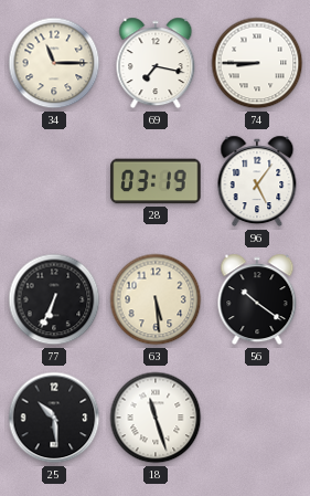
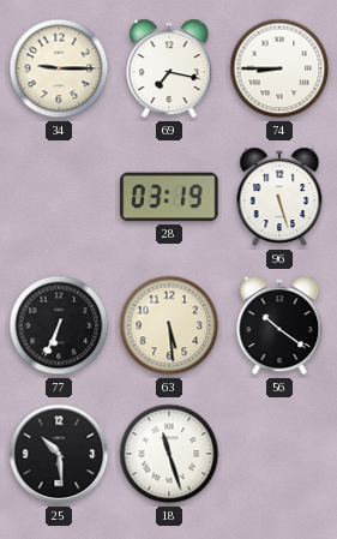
34: 11:15 -> 9:15 (59, 68)
96: 5:06 -> 5:27 (279, 197)
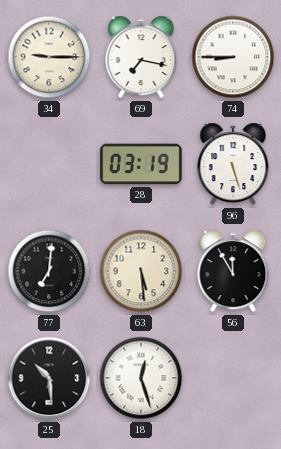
77: 6:34 -> 7:01 (49, 271)
56: 10:21 -> 11:55 (233, 271)
18: 11:27 -> 12:27 (141, 378)
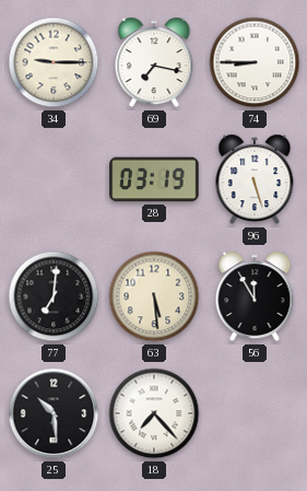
18: 12:27 -> 7:23 (154, 413)
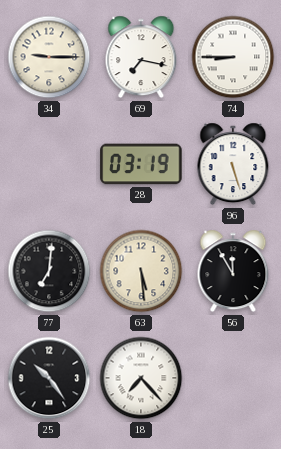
25: 10:29 -> 10:24 (49, 378)
